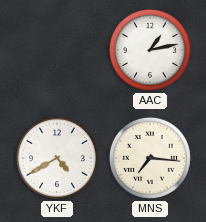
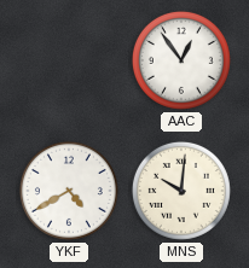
AAC: 1:13 -> 12:54 (181, 60)
MNS: 7:16 -> 10:01 (181, 191)
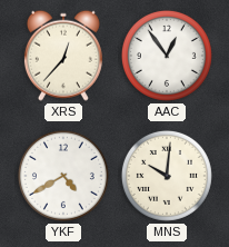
XRS: none -> 12:37 (63, 56)
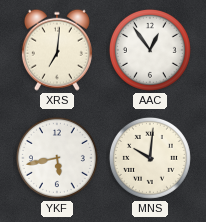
XRS: 12:37 -> 7:01 (57, 50)
YKF: 4:40 -> 5:43 (57, 158)
